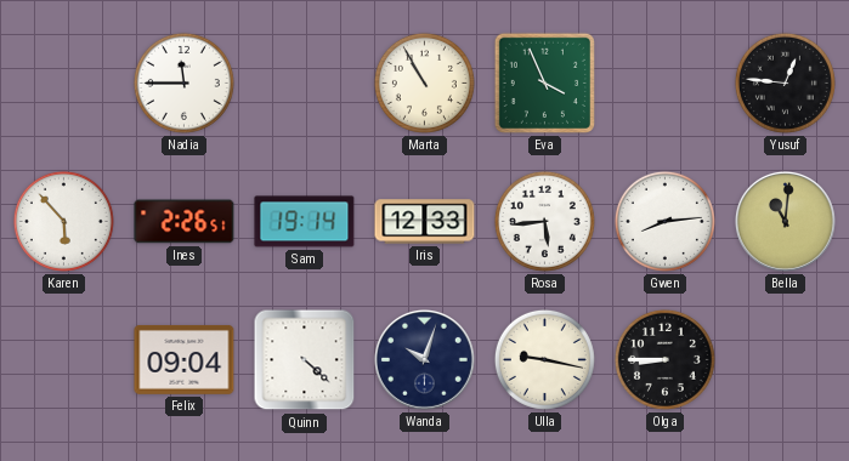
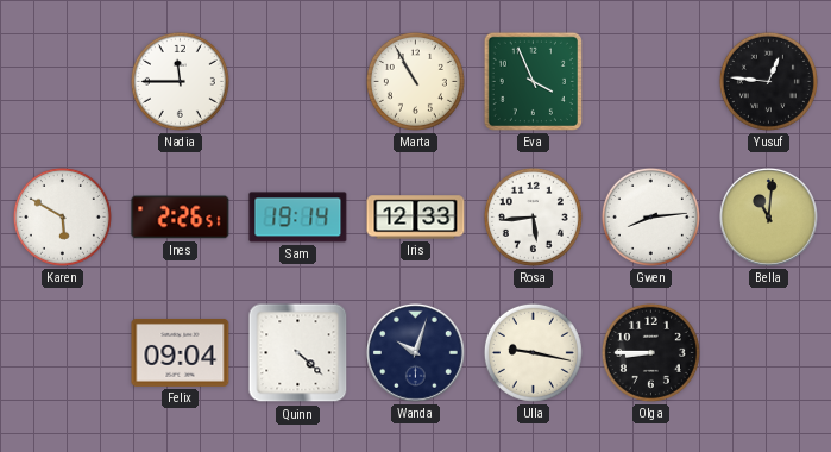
Karen: 5:53 -> 5:50 (62, 216)
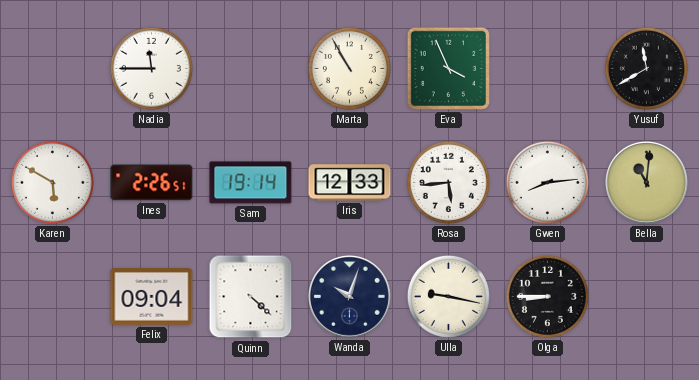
Yusuf: 12:46 -> 11:40 (646, 68)
